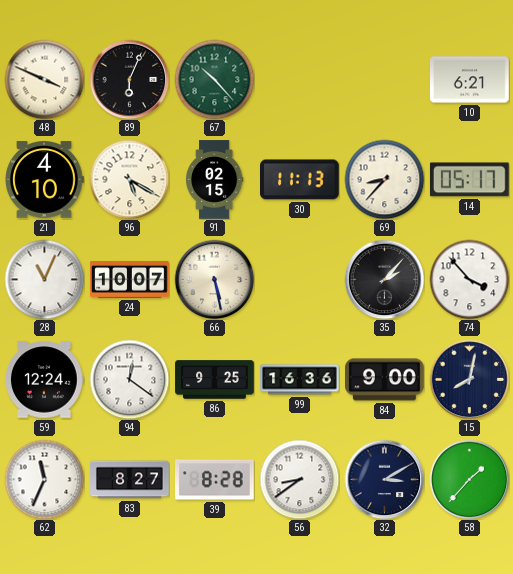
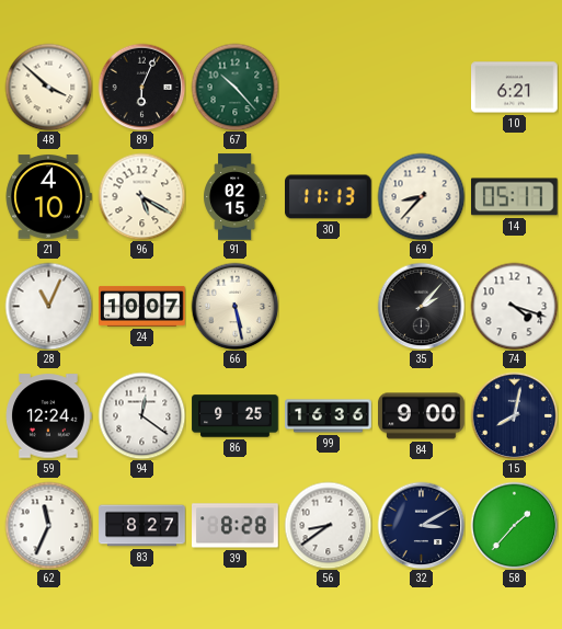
48: 3:49 -> 3:52 (48, 87)
74: 3:53 -> 4:18 (514, 306)
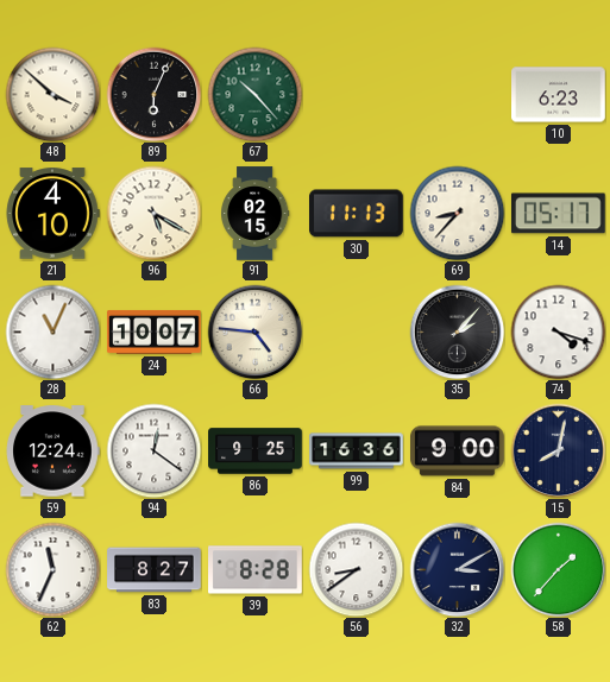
10: 6:21 -> 6:23 (559, 95)
66: 5:28 -> 4:46 (254, 331)
